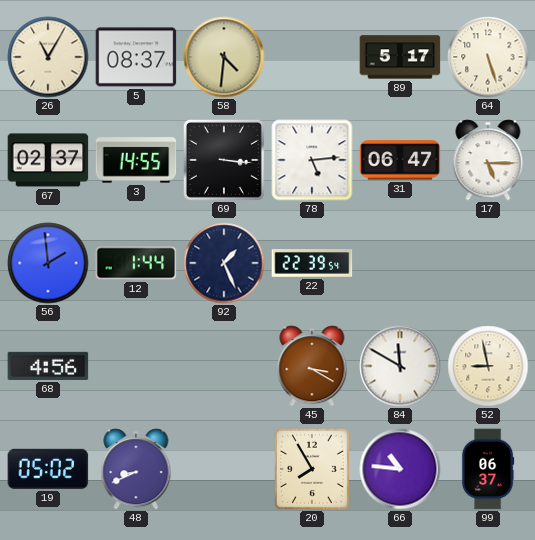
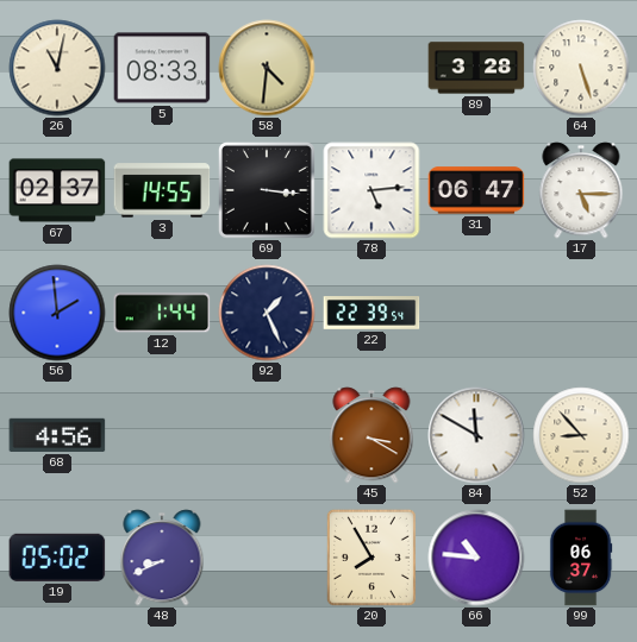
26: 11:05 -> 11:02 (57, 68)
5: 08:37 -> 08:33 (162, 68)
89: 5:17 -> 3:28 (476, 68)
52: 8:58 -> 8:53 (581, 435)
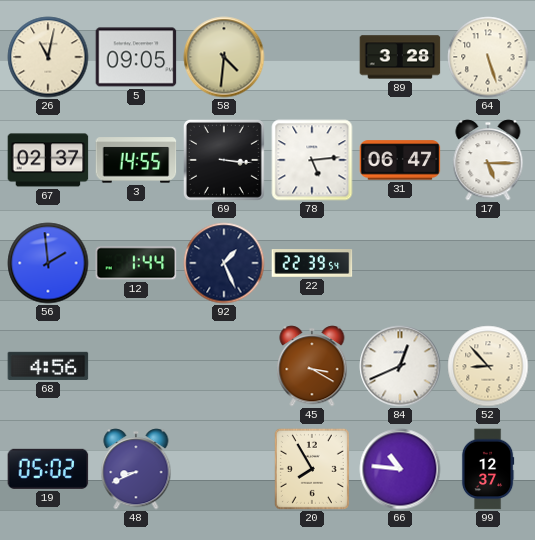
5: 08:33 -> 09:05 (136, 57)
84: 11:50 -> 12:41 (400, 366)
99: 06:37 -> 12:37 (488, 469)
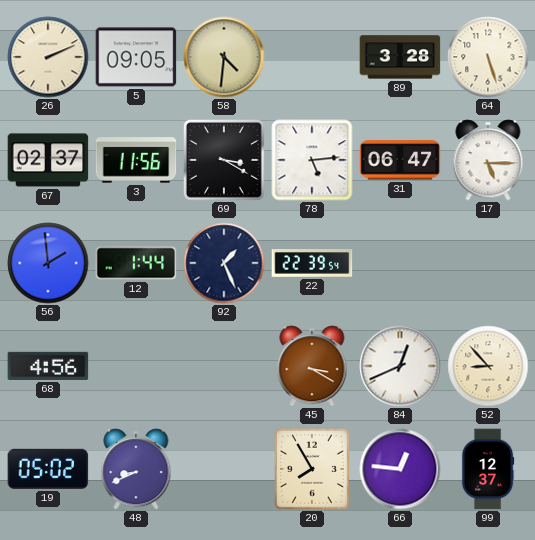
26: 11:02 -> 2:11 (48, 57)
3: 14:55 -> 11:56 (136, 160)
69: 3:16 -> 3:20 (224, 160)
66: 10:46 -> 12:46 (400, 469)
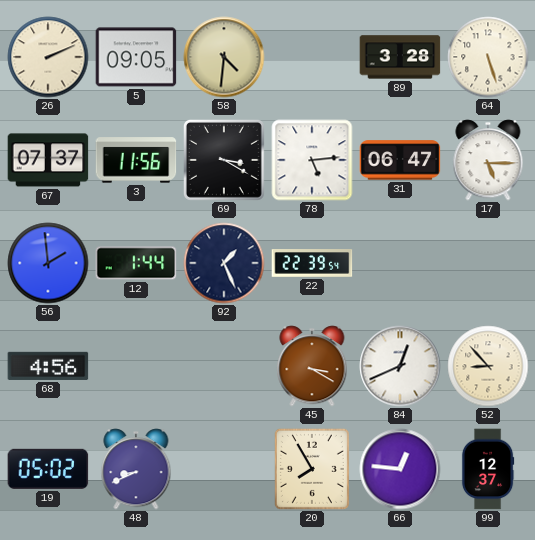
67: 02:37 -> 07:37 (48, 160)
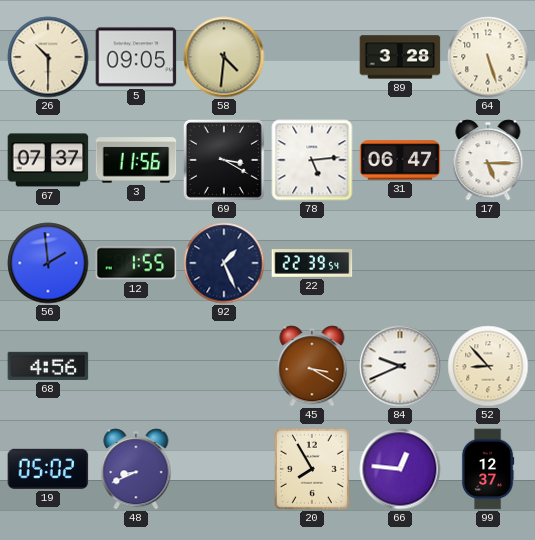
26: 2:11 -> 10:30 (48, 57)
12: 1:44 -> 1:55 (136, 263)
84: 12:41 -> 9:41 (400, 366)
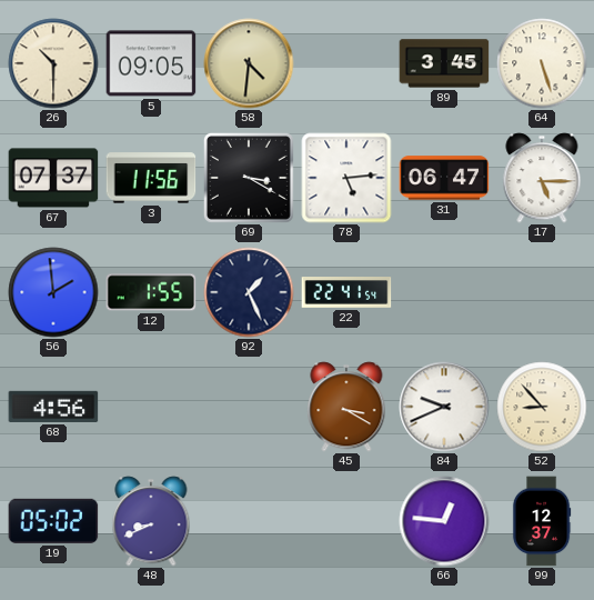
89: 3:28 -> 3:45 (444, 63)
22: 22:39 -> 22:41 (346, 292)
20: 7:55 -> none (312, 469)
